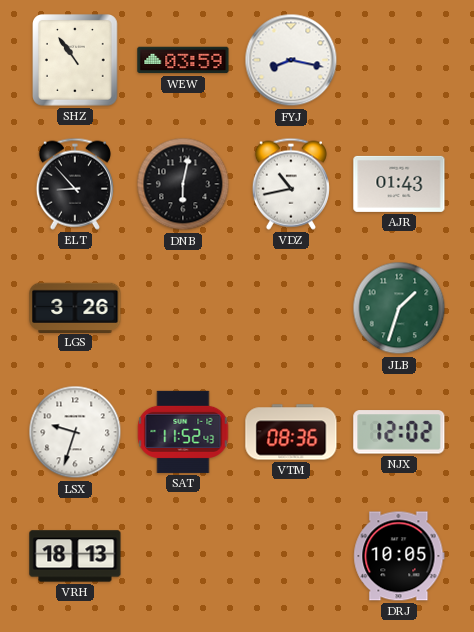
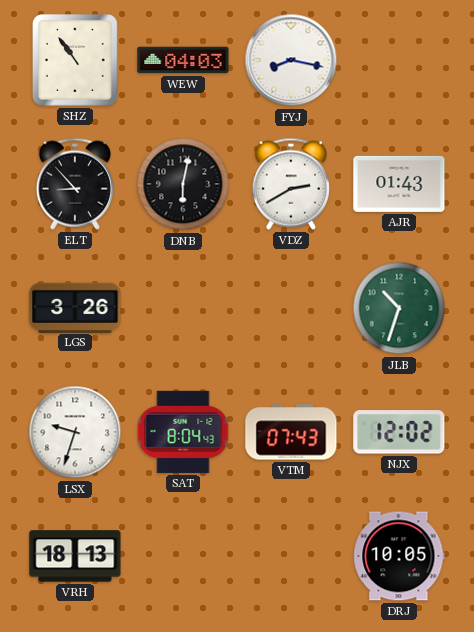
WEW: 03:59 -> 04:03 (183, 60)
VDZ: 10:43 -> 2:40 (291, 184)
JLB: 1:33 -> 10:33 (399, 308)
SAT: 11:52 -> 8:04 (183, 432)
VTM: 08:36 -> 07:43 (291, 432)
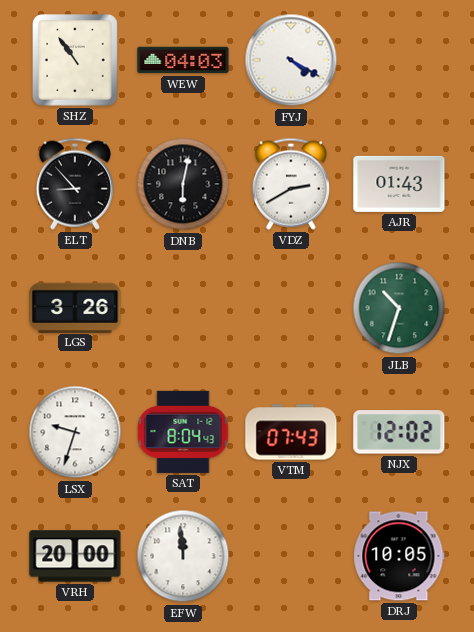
FYJ: 8:17 -> 4:20 (291, 60)
VRH: 18:13 -> 20:00 (75, 556)
EFW: none -> 11:59 (183, 556)
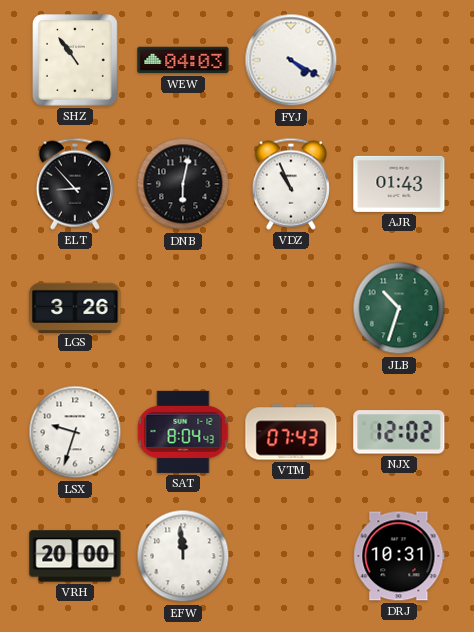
VDZ: 2:40 -> 10:56 (291, 184)
DRJ: 10:05 -> 10:31 (399, 556)
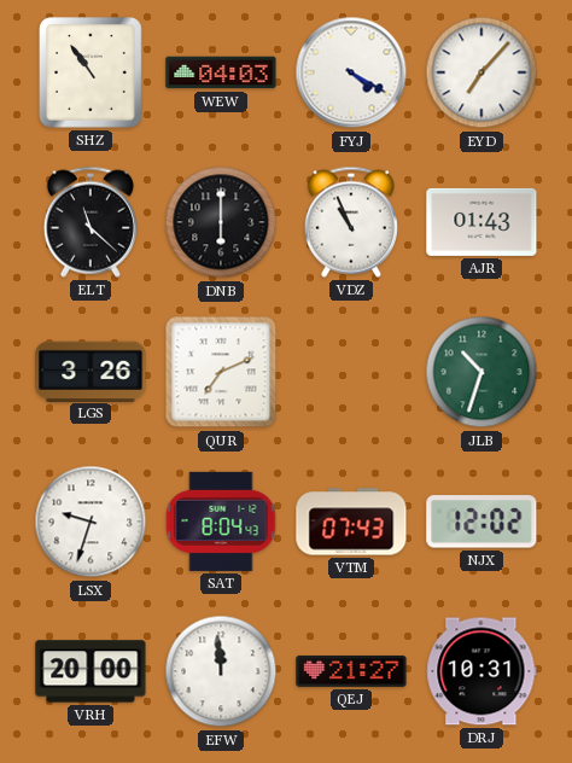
EYD: none -> 7:07 (481, 72)
ELT: 8:53 -> 11:22 (91, 222)
DNB: 6:02 -> 6:00 (221, 222)
QUR: none -> 7:11 (221, 372)
QEJ: none -> 21:27 (351, 671)
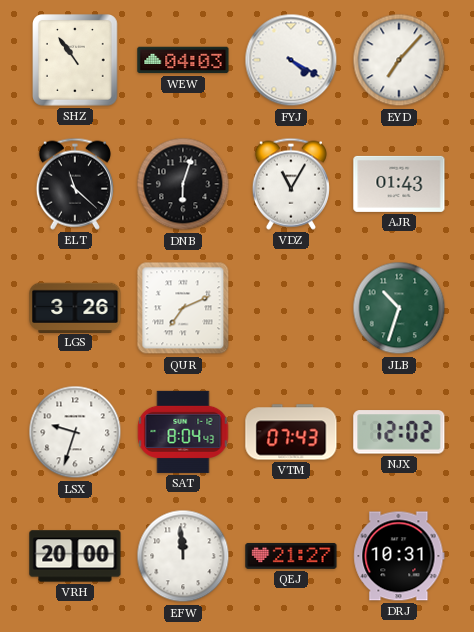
DNB: 6:00 -> 6:03 (183, 184)
VDZ: 10:56 -> 11:05 (291, 184)
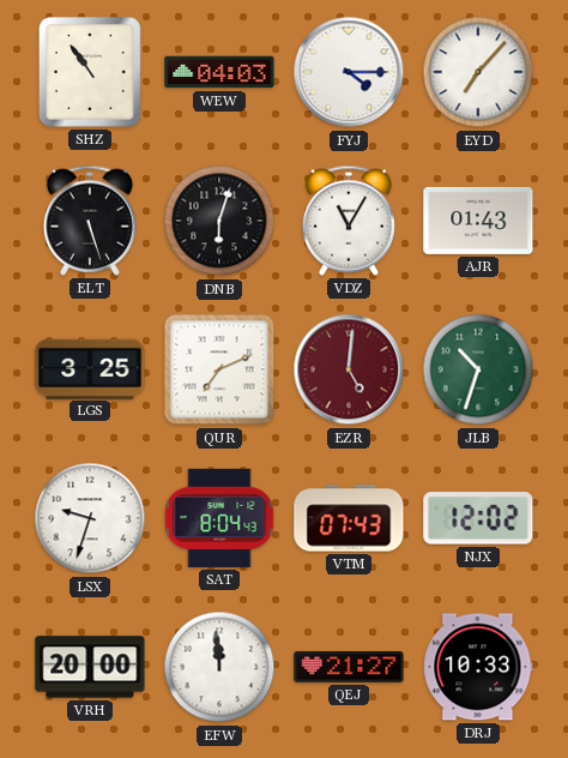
FYJ: 4:20 -> 4:15 (349, 72)
ELT: 11:22 -> 5:27 (90, 221)
LGS: 3:26 -> 3:25 (90, 368)
EZR: none -> 5:01 (349, 369)
DRJ: 10:31 -> 10:33 (478, 667)
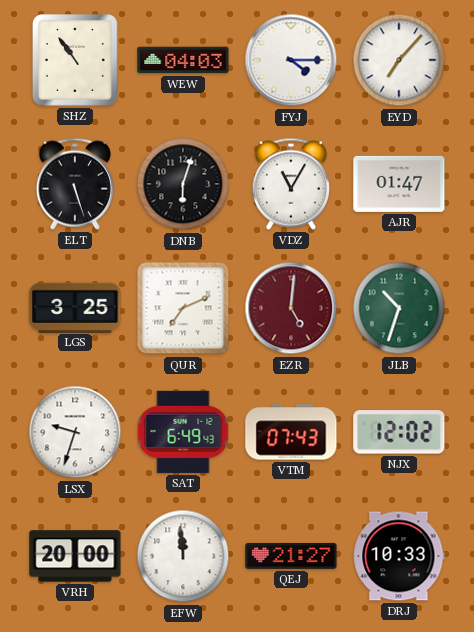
AJR: 01:43 -> 01:47 (399, 184)
SAT: 8:04 -> 6:49 (183, 432)
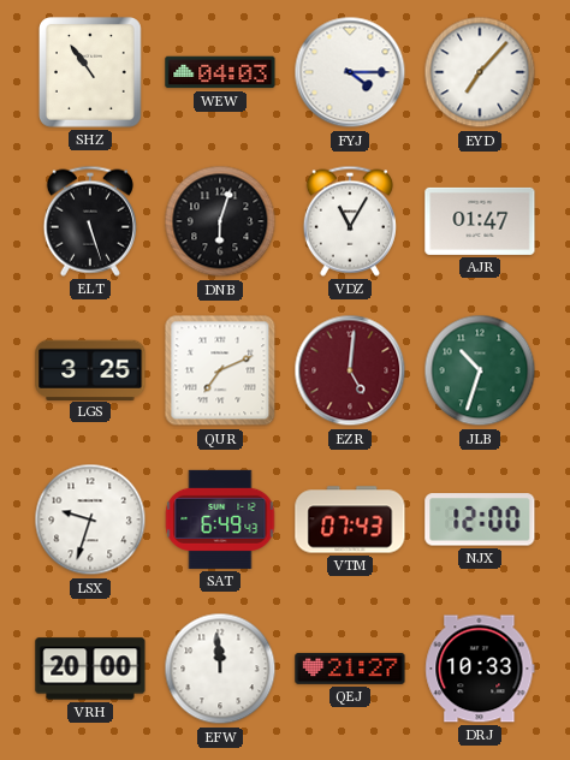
NJX: 12:02 -> 12:00 (480, 519)
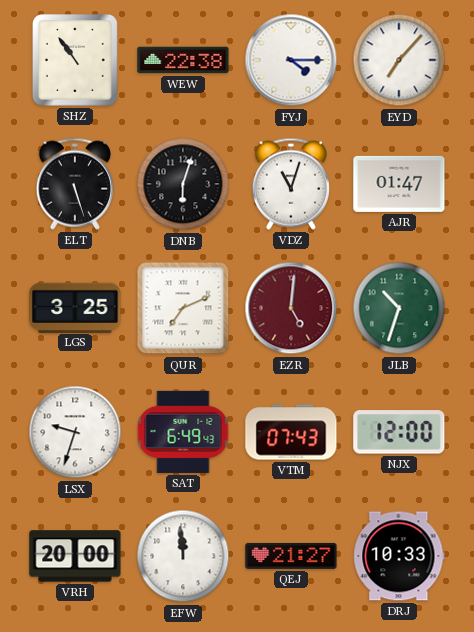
WEW: 04:03 -> 22:38 (183, 60)
VDZ: 11:05 -> 11:03 (291, 184)
